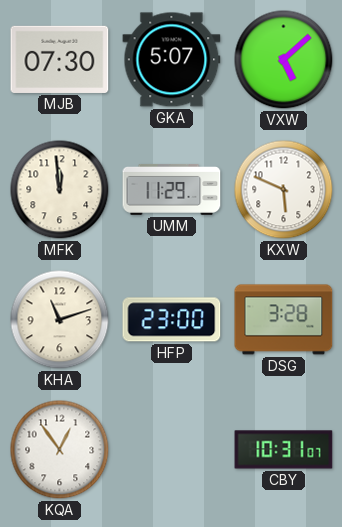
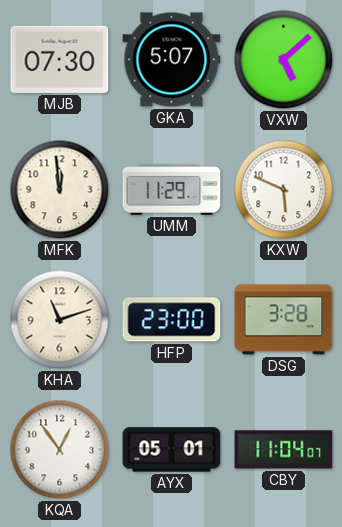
AYX: none -> 05:01 (172, 450)
CBY: 10:31 -> 11:04 (284, 450)
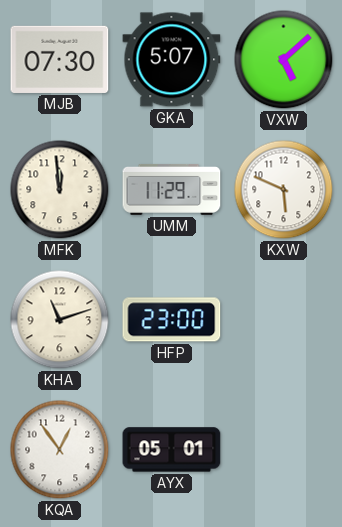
DSG: 3:28 -> none (284, 320)
CBY: 11:04 -> none (284, 450)
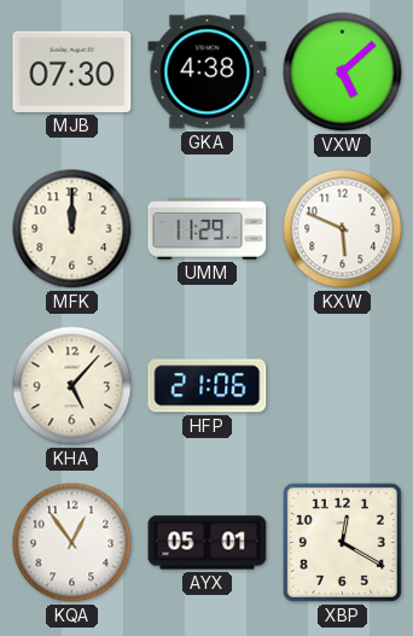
GKA: 5:07 -> 4:38 (208, 72)
MFK: 11:59 -> 12:00 (72, 229)
KHA: 11:12 -> 5:07 (72, 386)
HFP: 23:00 -> 21:06 (208, 386)
XBP: none -> 12:20 (342, 542)
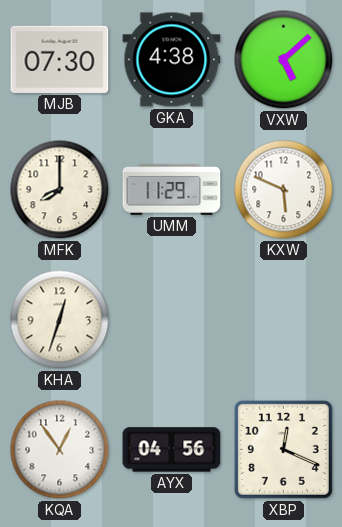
MFK: 12:00 -> 8:00 (60, 190)
KHA: 5:07 -> 12:33 (60, 320)
HFP: 21:06 -> none (208, 386)
AYX: 05:01 -> 04:56 (172, 450)
XBP: 12:20 -> 12:19 (283, 449)
